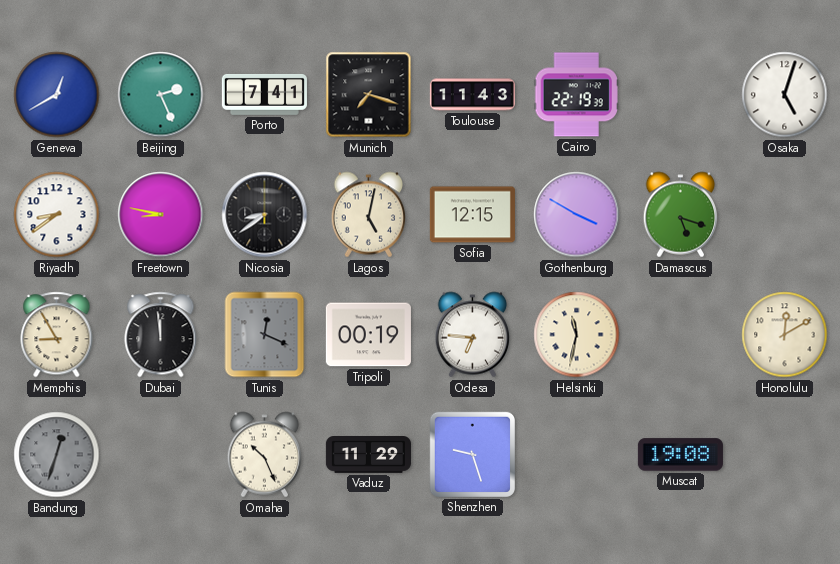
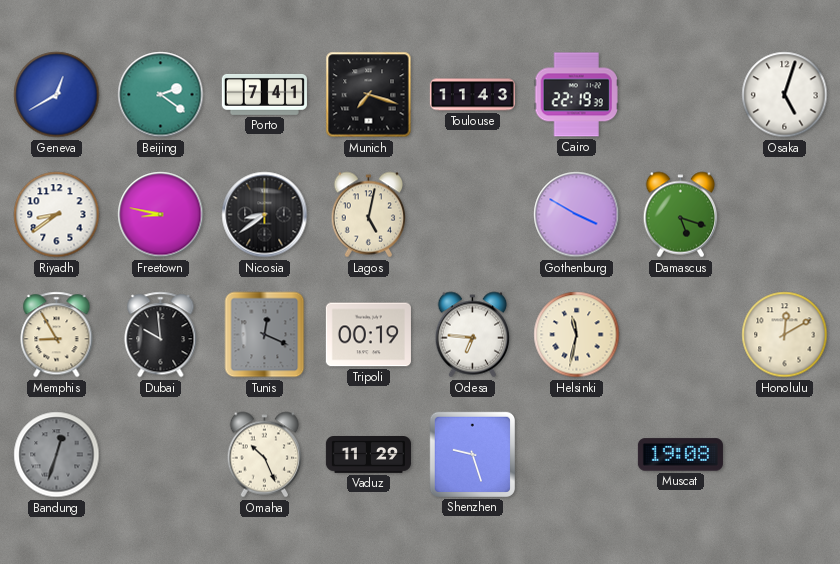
Beijing: 2:26 -> 2:21 (161, 95)
Sofia: 12:15 -> none (472, 215)
Dubai: 11:59 -> 9:59 (161, 335)
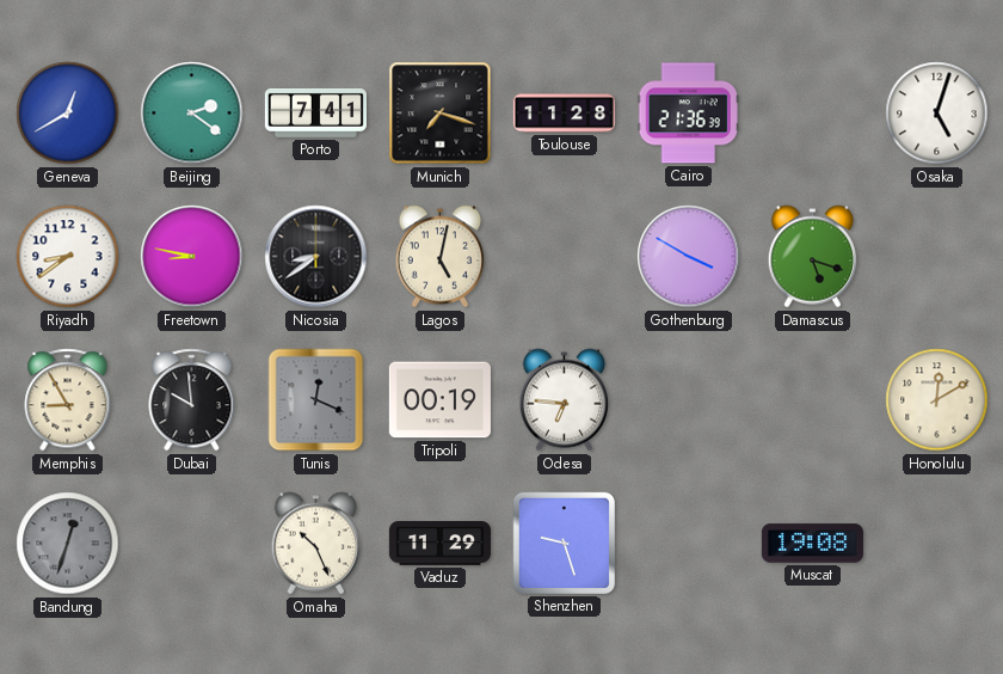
Toulouse: 11:43 -> 11:28 (564, 114)
Cairo: 22:19 -> 21:36 (688, 114)
Helsinki: 11:32 -> none (577, 335)
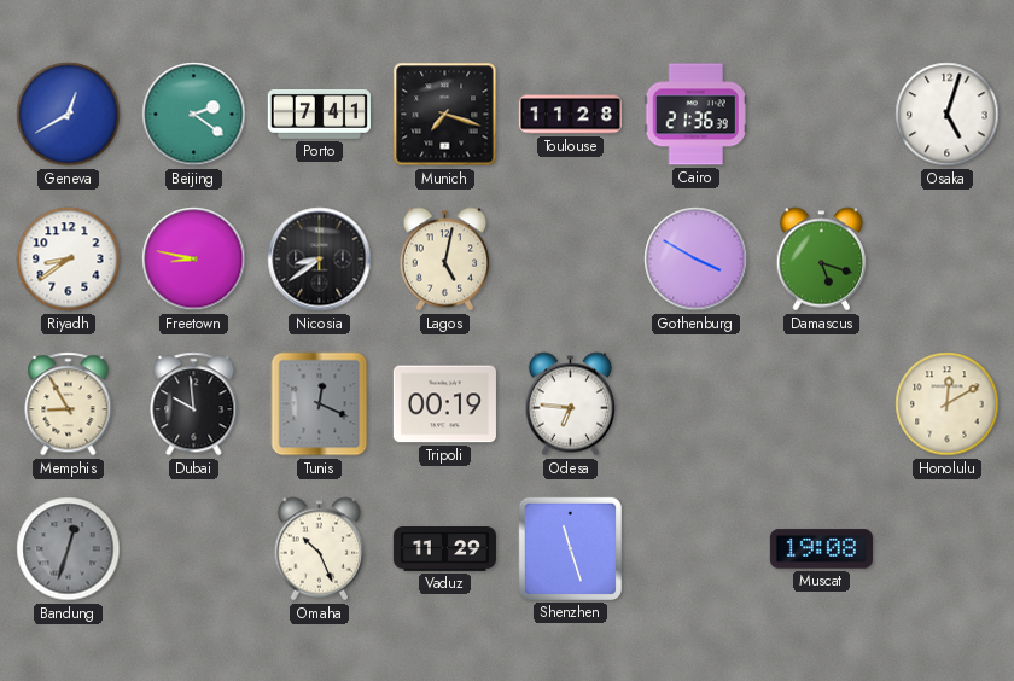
Shenzhen: 9:27 -> 11:27 (570, 548)
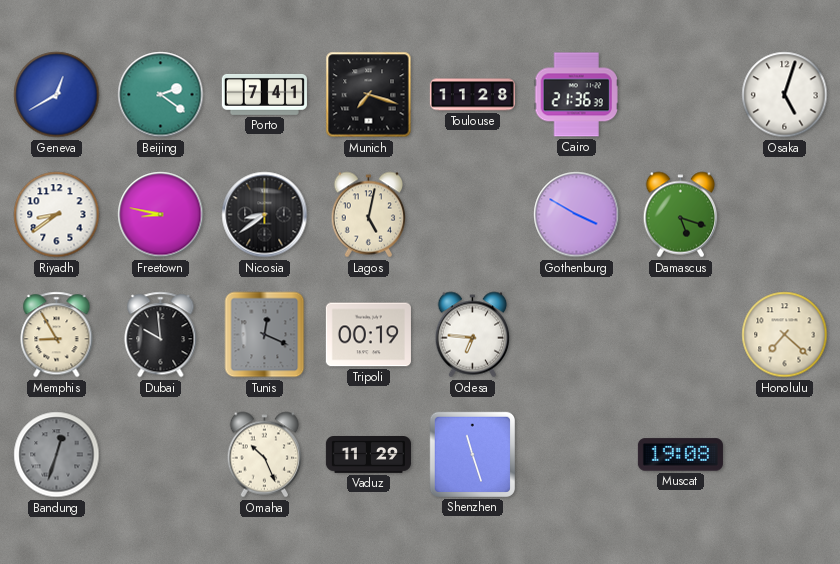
Honolulu: 12:10 -> 7:22 (785, 335)
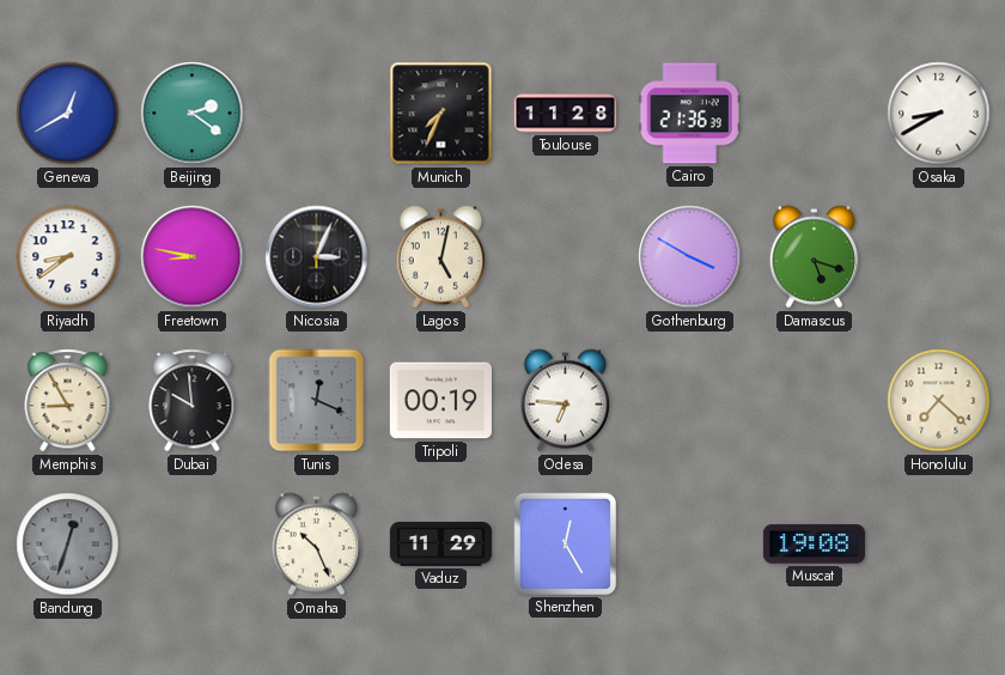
Porto: 7:41 -> none (264, 94)
Munich: 7:18 -> 7:34 (441, 114)
Osaka: 5:03 -> 8:40 (939, 114)
Nicosia: 8:39 -> 3:04 (317, 257)
Shenzhen: 11:27 -> 12:25 (565, 543)
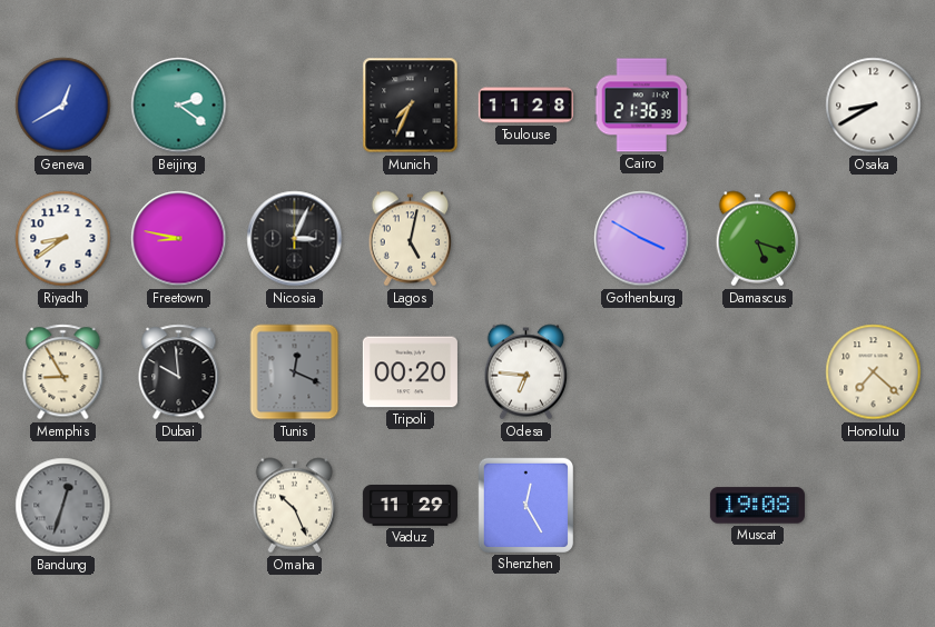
Tripoli: 00:19 -> 00:20 (410, 372)
